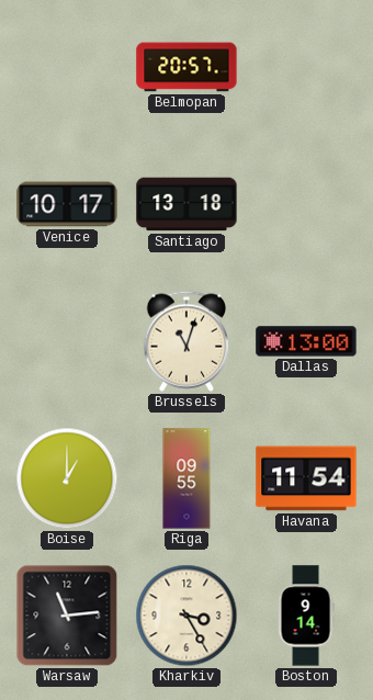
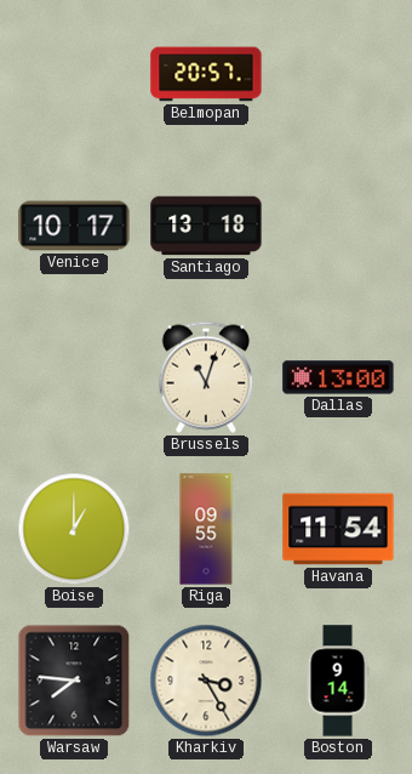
Warsaw: 11:14 -> 7:46 (74, 681)
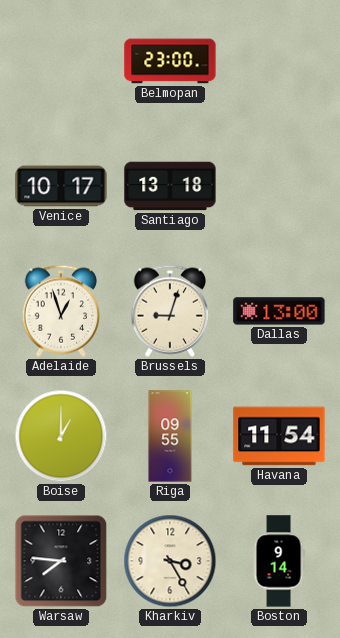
Belmopan: 20:57 -> 23:00 (170, 61)
Adelaide: none -> 12:57 (61, 311)
Brussels: 11:03 -> 9:03 (170, 311)
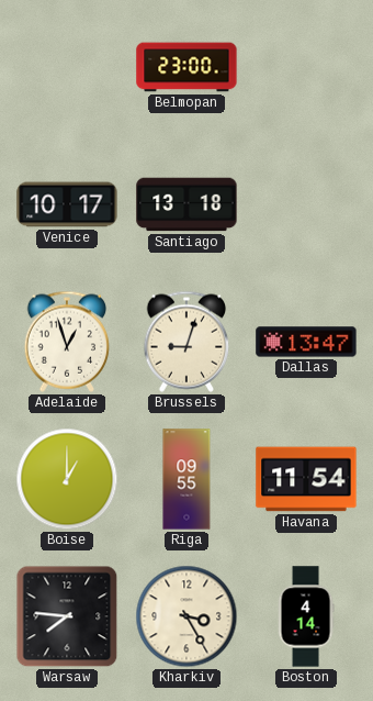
Dallas: 13:00 -> 13:47 (306, 342)
Boston: 9:14 -> 4:14 (306, 616)
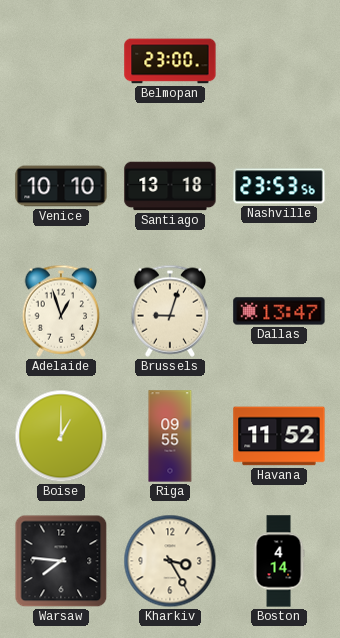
Venice: 10:17 -> 10:10 (61, 186)
Nashville: none -> 23:53 (279, 186)
Havana: 11:54 -> 11:52 (279, 436)
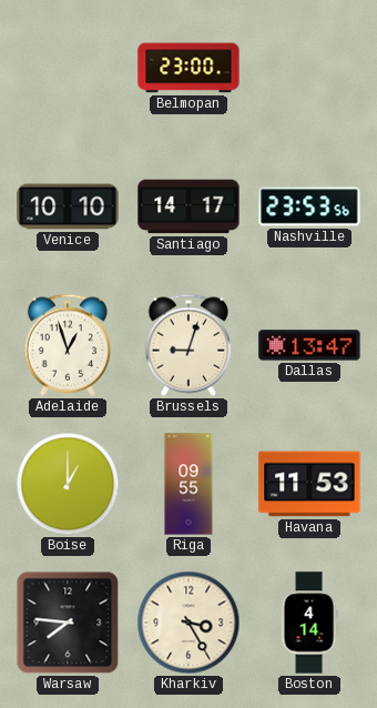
Santiago: 13:18 -> 14:17 (188, 206)
Havana: 11:52 -> 11:53 (309, 484)
